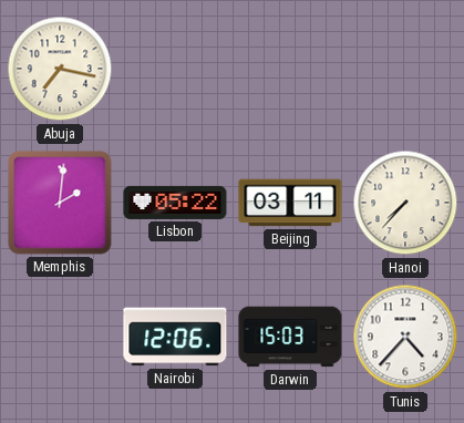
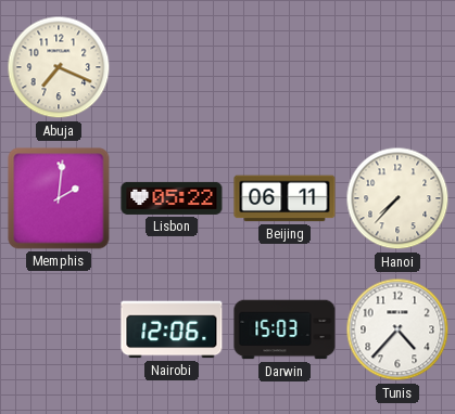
Abuja: 7:17 -> 7:19 (59, 67)
Beijing: 03:11 -> 06:11 (285, 198)
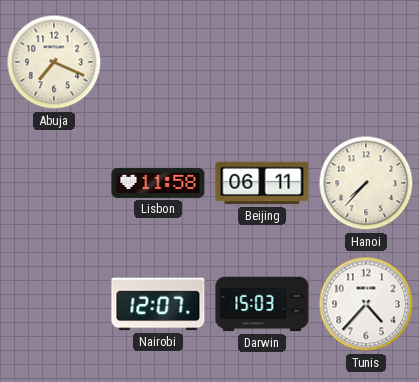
Memphis: 2:01 -> none (59, 198)
Lisbon: 05:22 -> 11:58 (158, 183)
Nairobi: 12:06 -> 12:07 (158, 304)
